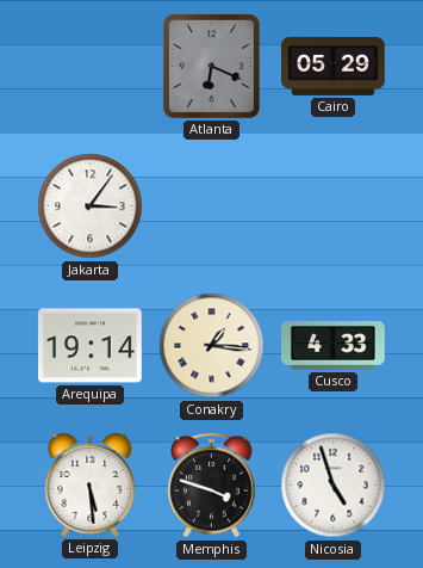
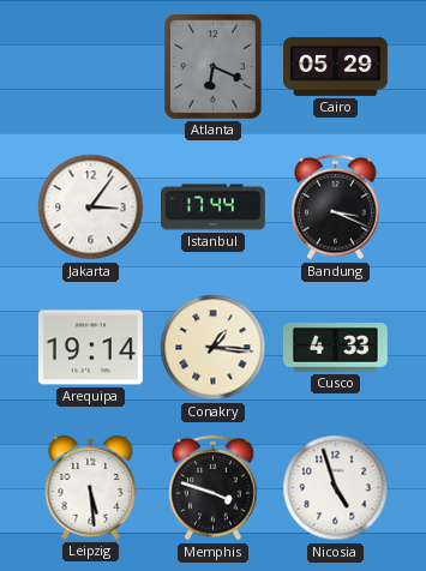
Istanbul: none -> 17:44 (214, 208)
Bandung: none -> 3:19 (336, 208)
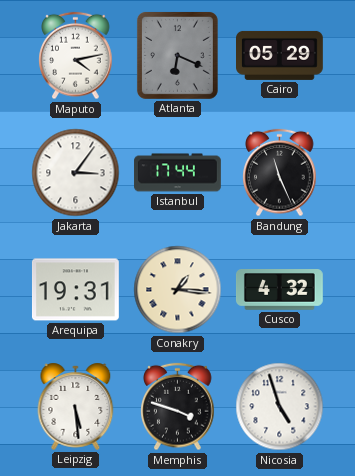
Maputo: none -> 4:13 (76, 56)
Bandung: 3:19 -> 11:26 (280, 173)
Arequipa: 19:14 -> 19:31 (75, 290)
Cusco: 4:33 -> 4:32 (279, 290)
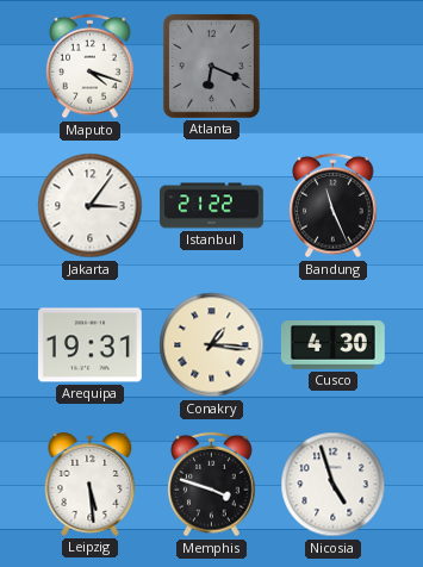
Maputo: 4:13 -> 4:18 (91, 67)
Cairo: 05:29 -> none (280, 55)
Istanbul: 17:44 -> 21:22 (212, 206)
Cusco: 4:32 -> 4:30 (332, 345)
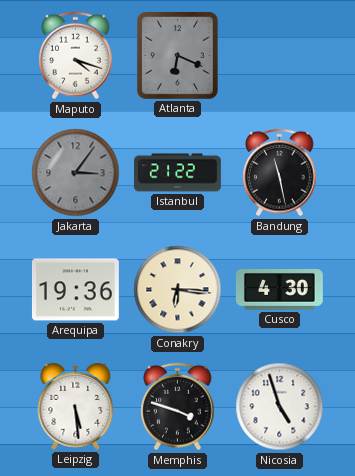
Jakarta dial: white -> grey (76, 173)
Bandung: 11:26 -> 11:28 (280, 173)
Arequipa: 19:31 -> 19:36 (75, 290)
Conakry: 1:16 -> 6:16 (178, 290)
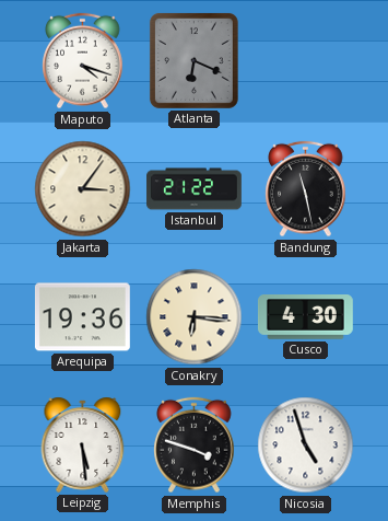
Jakarta dial: grey -> cream (83, 189)
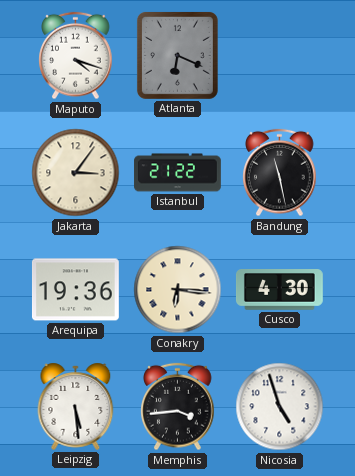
Memphis: 3:48 -> 3:44 (178, 407)
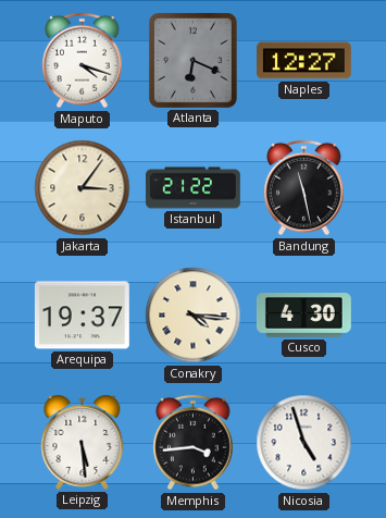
Naples: none -> 12:27 (304, 61)
Arequipa: 19:36 -> 19:37 (82, 316)
Conakry: 6:16 -> 4:16 (194, 316)
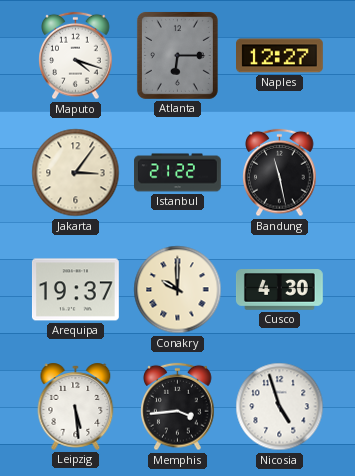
Atlanta: 6:19 -> 6:15 (177, 55)
Conakry: 4:16 -> 10:00 (178, 290)
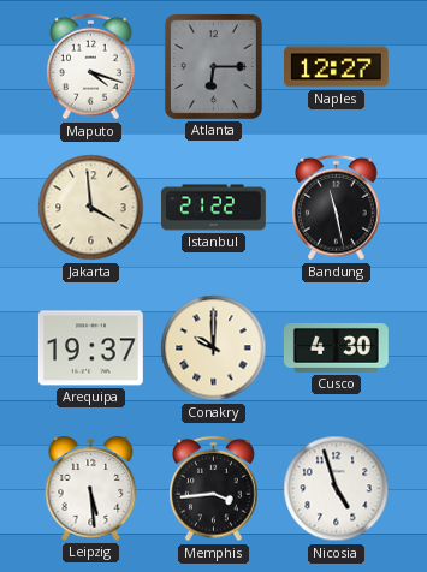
Jakarta: 3:06 -> 3:59 (91, 208)
